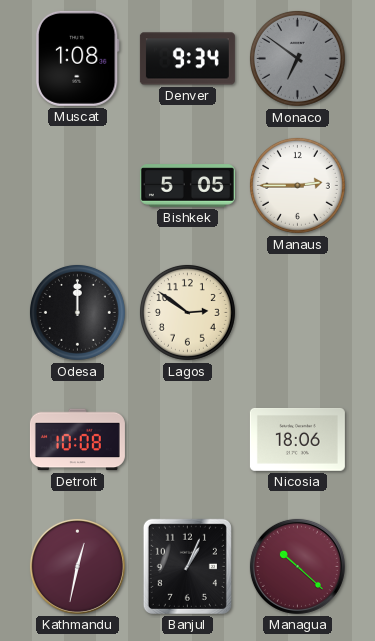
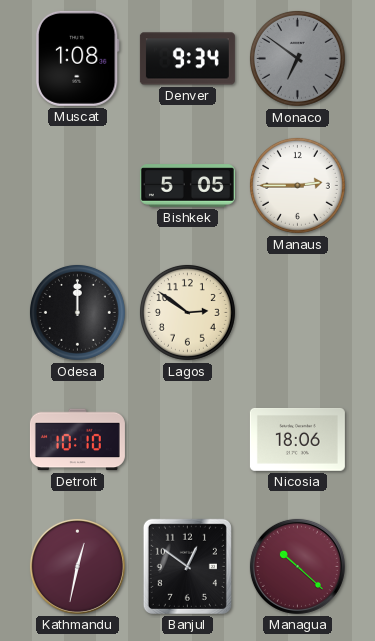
Detroit: 10:08 -> 10:10 (77, 440)
Banjul: 1:04 -> 12:51 (187, 566)
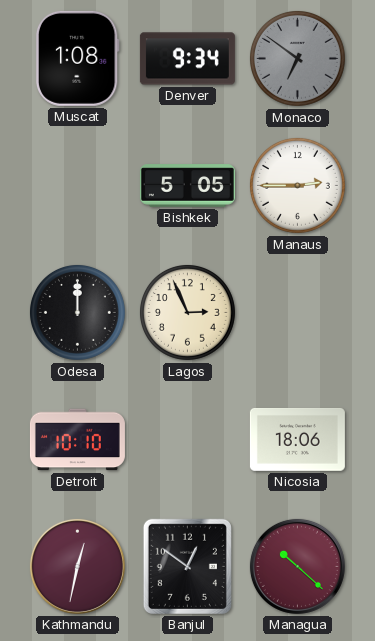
Lagos: 2:51 -> 2:56 (187, 312)
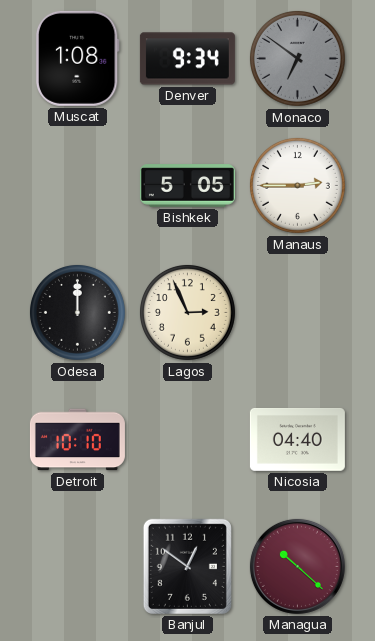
Nicosia: 18:06 -> 04:40 (297, 440)
Kathmandu: 12:32 -> none (77, 566)
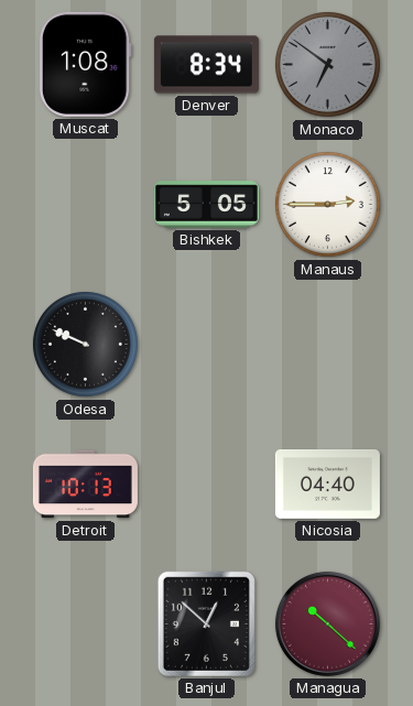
Denver: 9:34 -> 8:34 (206, 65)
Odesa: 12:00 -> 9:49 (85, 344)
Lagos: 2:56 -> none (187, 312)
Detroit: 10:10 -> 10:13 (85, 485)
Banjul: 12:51 -> 12:52 (206, 623)
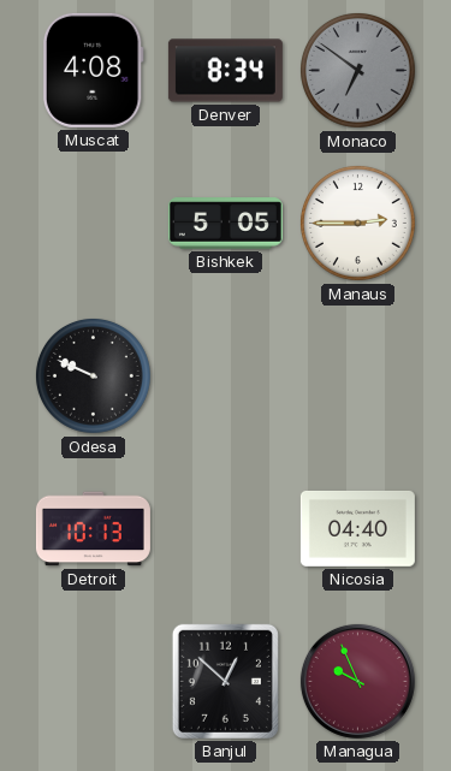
Muscat: 1:08 -> 4:08 (93, 70)
Managua: 10:22 -> 9:56 (357, 681)
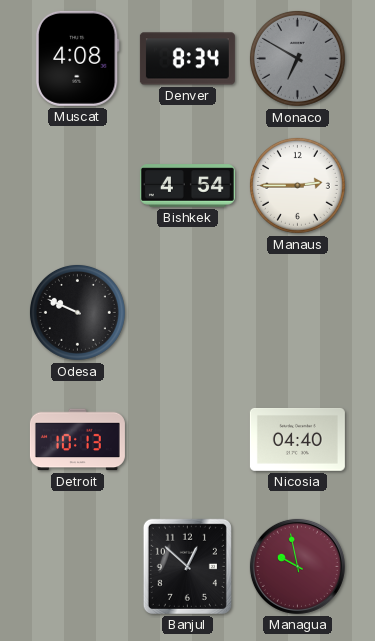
Monaco: 6:51 -> 6:50 (297, 58)
Bishkek: 5:05 -> 4:54 (187, 186)
Managua: 9:56 -> 9:58 (297, 566)
